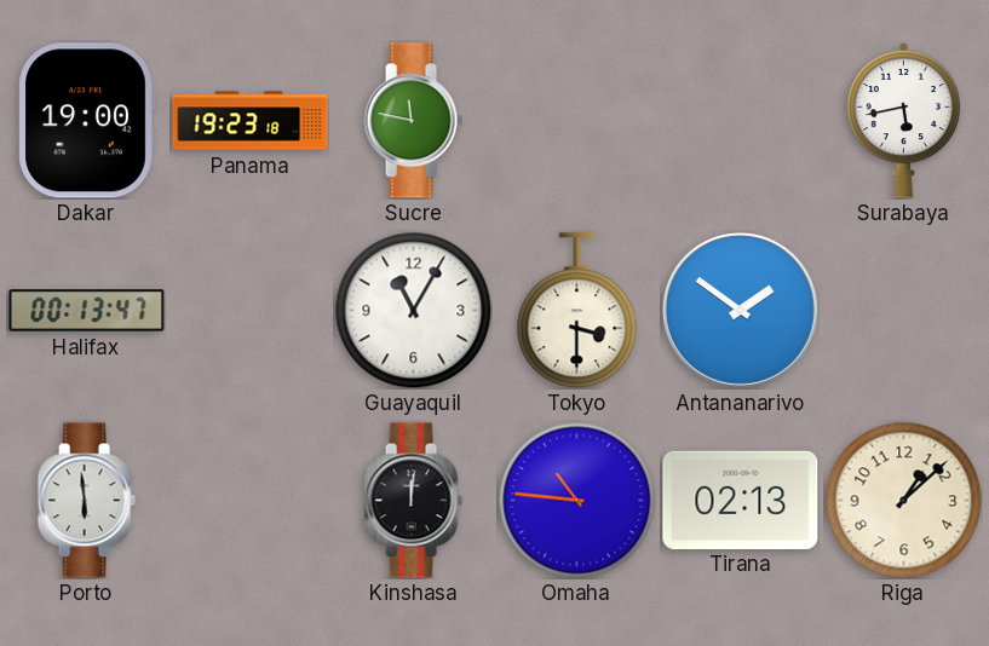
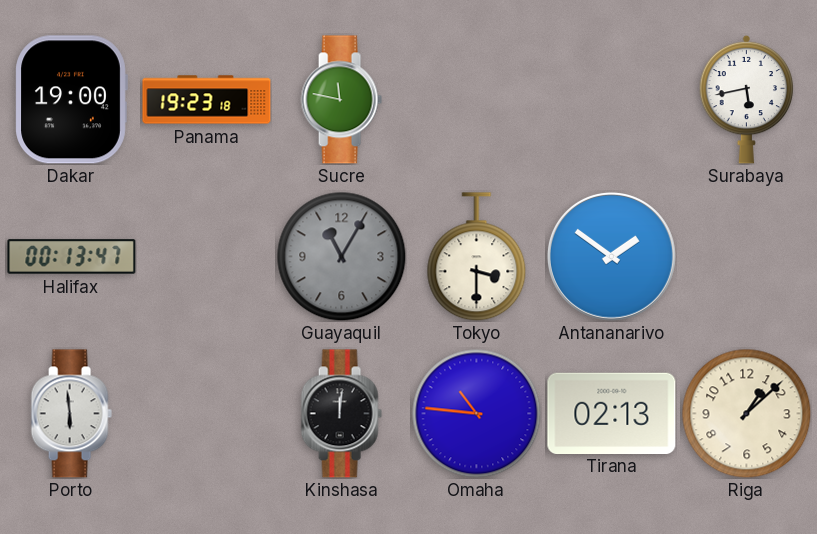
Guayaquil dial: white -> grey (341, 256)
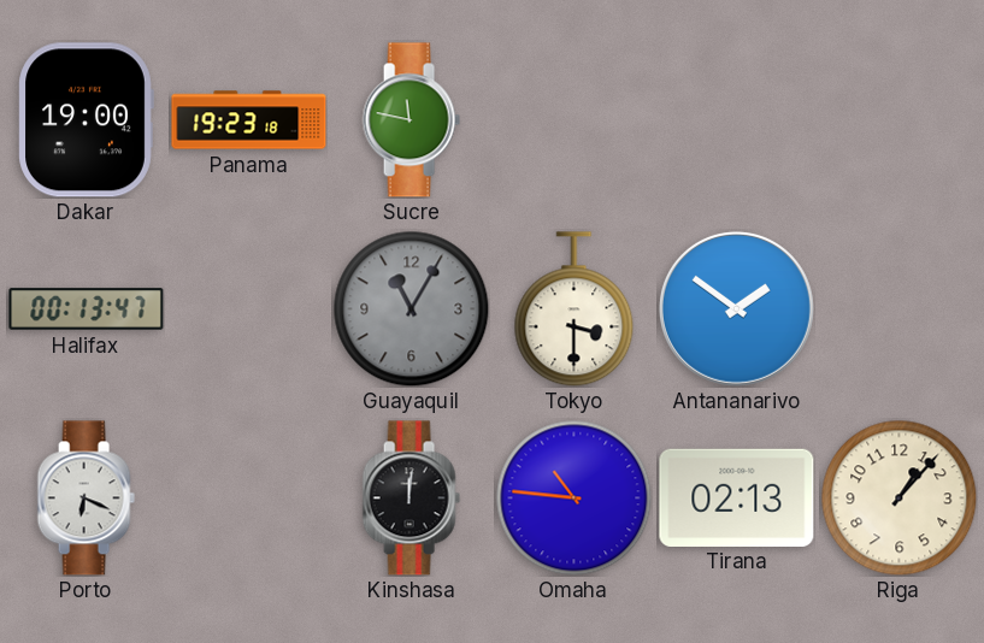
Surabaya: 5:43 -> none (747, 99)
Porto: 5:59 -> 6:19 (86, 499)
Riga: 1:08 -> 1:07 (898, 497)
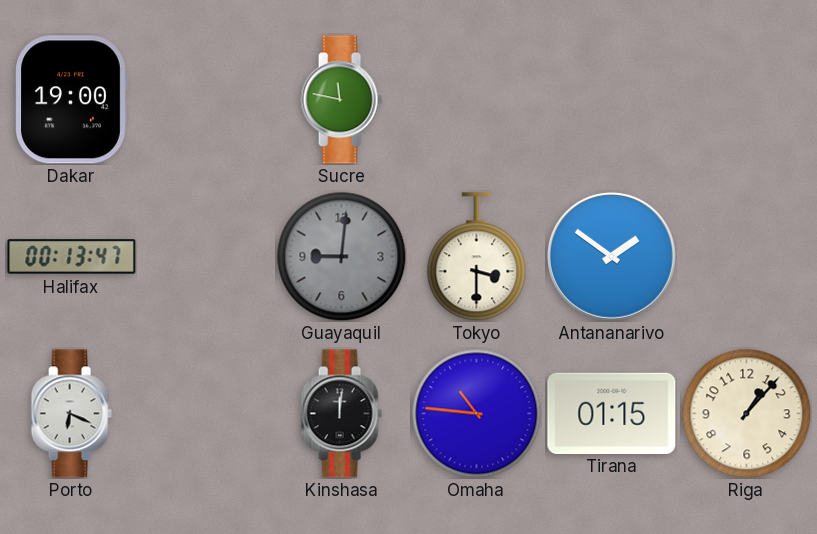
Panama: 19:23 -> none (249, 120)
Guayaquil: 11:05 -> 9:01 (341, 256)
Tirana: 02:13 -> 01:15 (612, 413)
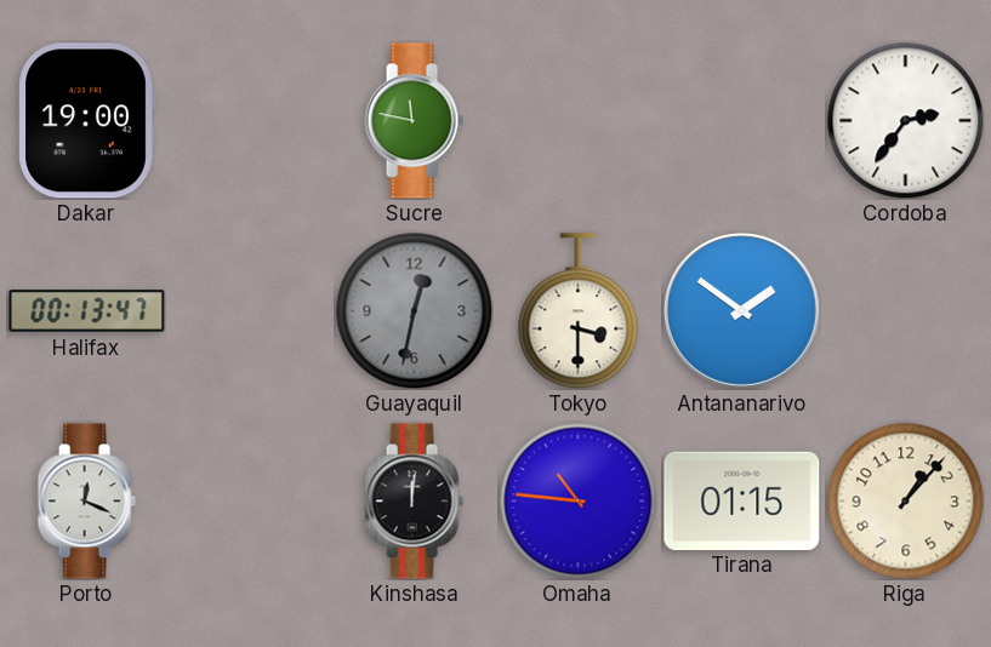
Cordoba: none -> 2:36 (905, 120)
Guayaquil: 9:01 -> 12:32 (414, 310)
Porto: 6:19 -> 12:19 (86, 502)
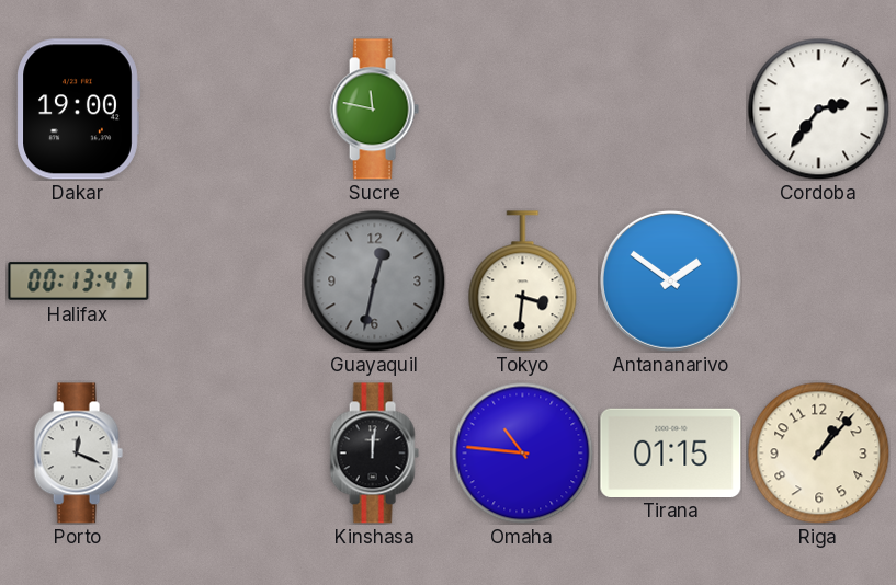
Tokyo: 3:30 -> 3:31 (523, 282)
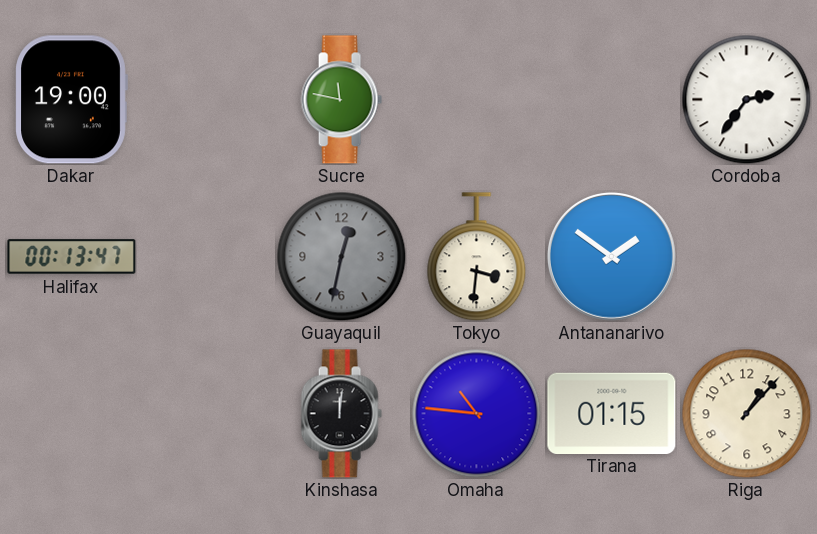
Porto: 12:19 -> none (78, 454)
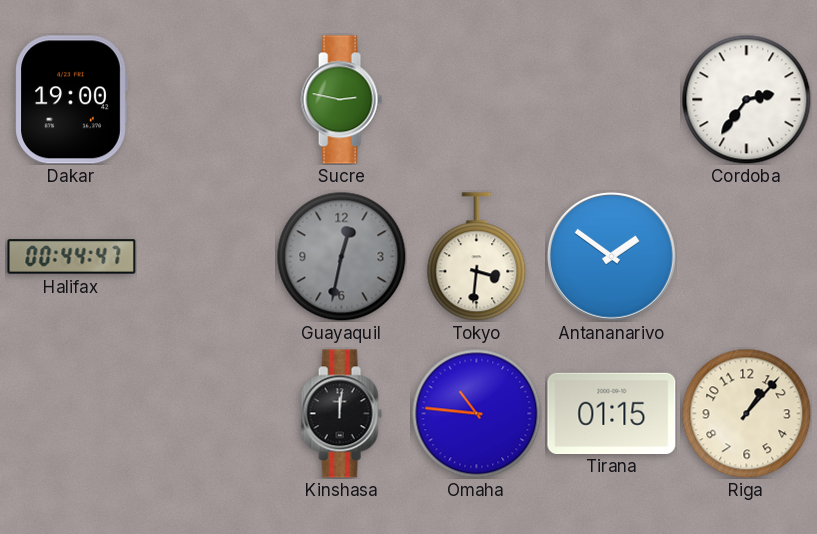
Sucre: 11:47 -> 2:47 (341, 100)
Halifax: 00:13 -> 00:44 (72, 257)
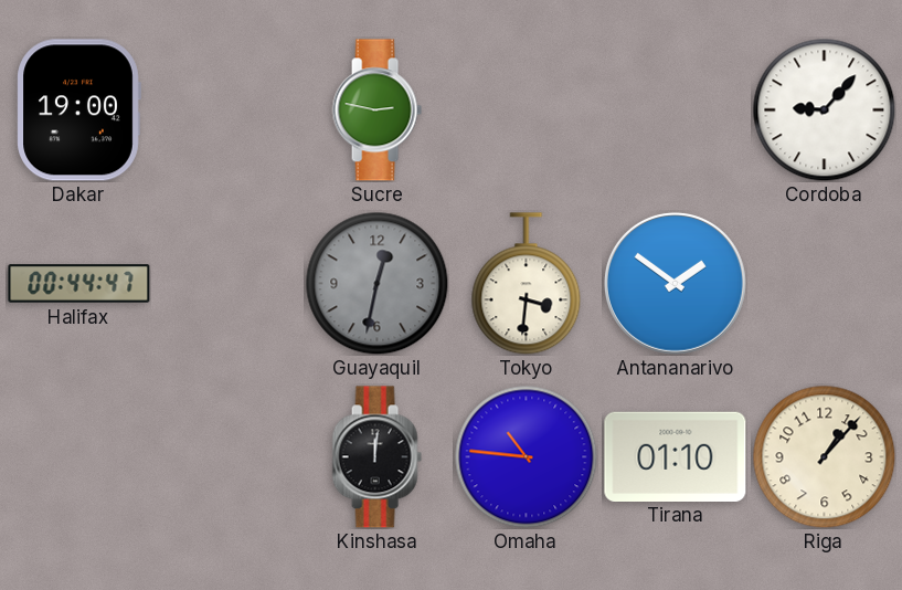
Cordoba: 2:36 -> 9:07 (824, 109)
Tirana: 01:15 -> 01:10 (676, 456)
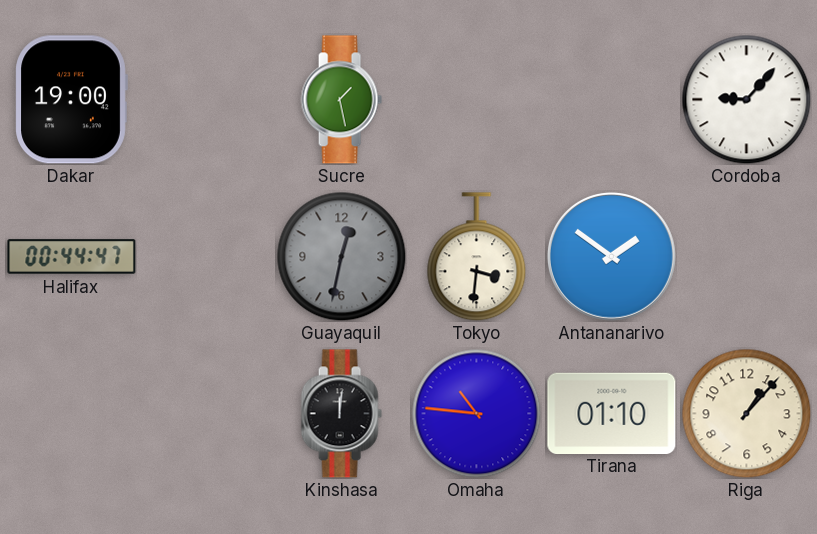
Sucre: 2:47 -> 1:28 (341, 100)
